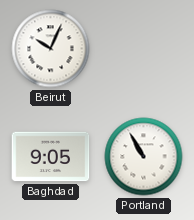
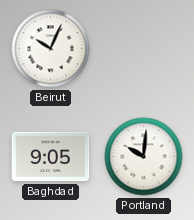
Portland: 10:55 -> 10:01 (144, 157)
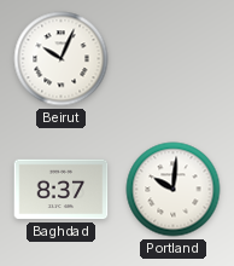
Baghdad: 9:05 -> 8:37 (62, 190)
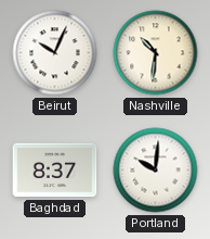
Nashville: none -> 10:31 (156, 53)
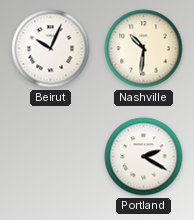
Baghdad: 8:37 -> none (55, 171)
Portland: 10:01 -> 2:20 (144, 157)
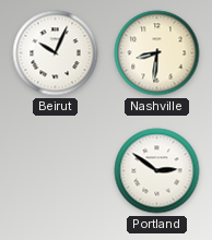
Nashville: 10:31 -> 8:31 (157, 53)
Portland: 2:20 -> 2:51 (157, 171)
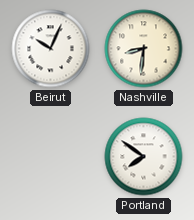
Portland: 2:51 -> 7:51 (144, 157)
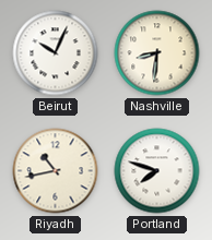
Riyadh: none -> 10:43 (56, 171)
Portland: 7:51 -> 7:48 (157, 171)
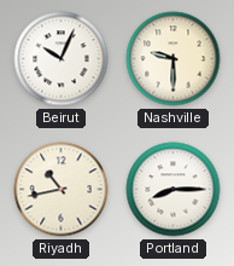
Nashville: 8:31 -> 9:30 (174, 59)
Portland: 7:48 -> 8:15 (174, 190)
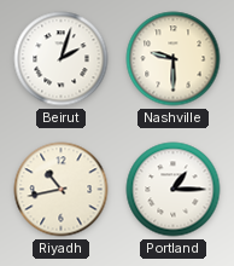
Beirut: 10:04 -> 2:03 (62, 59)
Portland: 8:15 -> 1:15 (174, 190)
